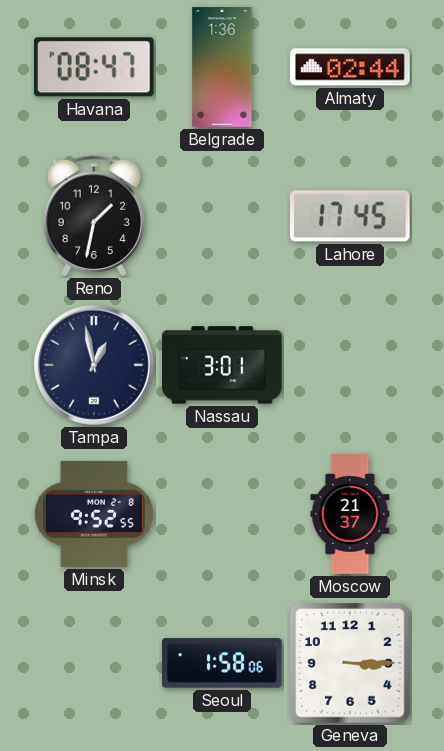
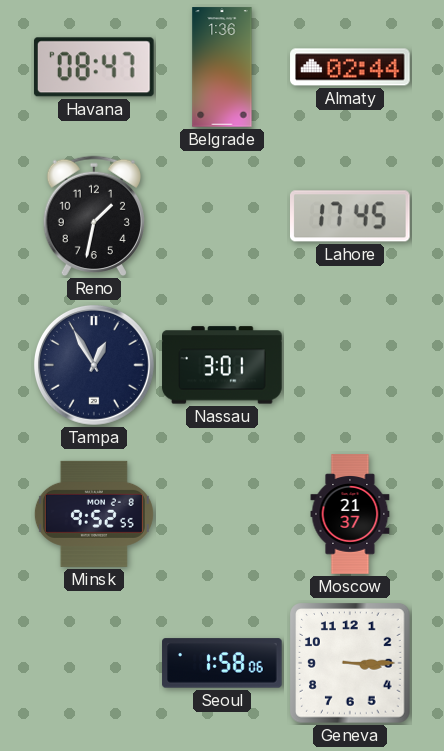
Tampa: 12:58 -> 12:55 (94, 365)
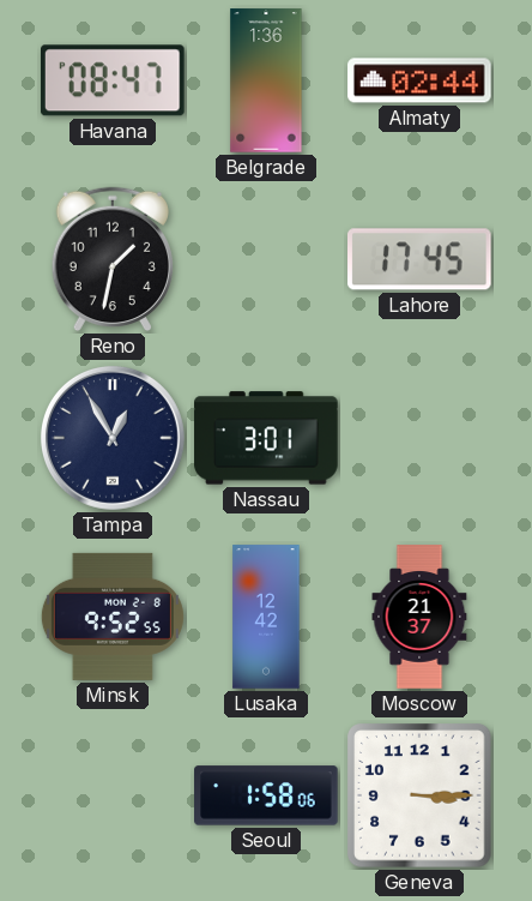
Lusaka: none -> 12:42 (266, 617)
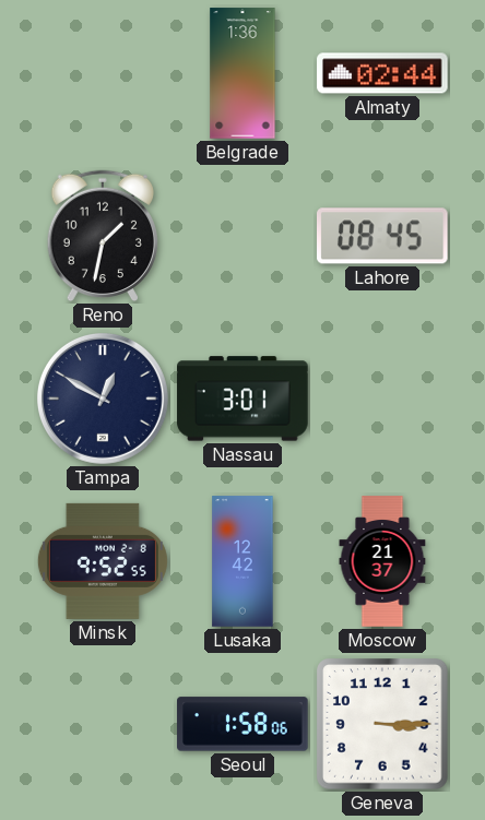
Havana: 08:47 -> none (113, 80)
Lahore: 17:45 -> 08:45 (383, 236)
Tampa: 12:55 -> 12:50 (103, 399)
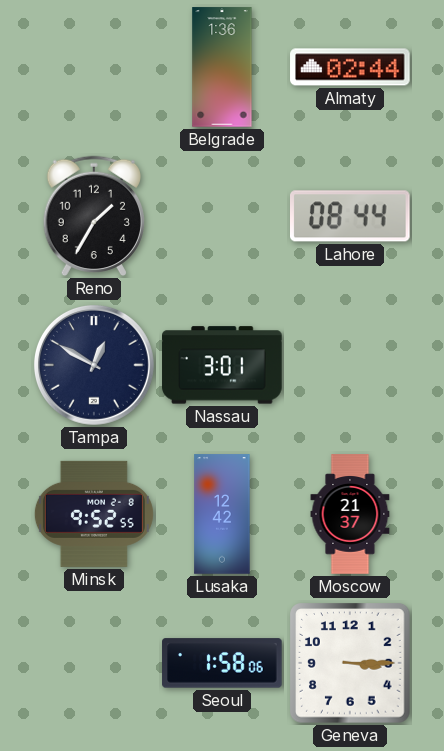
Reno: 1:32 -> 1:35 (93, 216)
Lahore: 08:45 -> 08:44 (351, 216)
